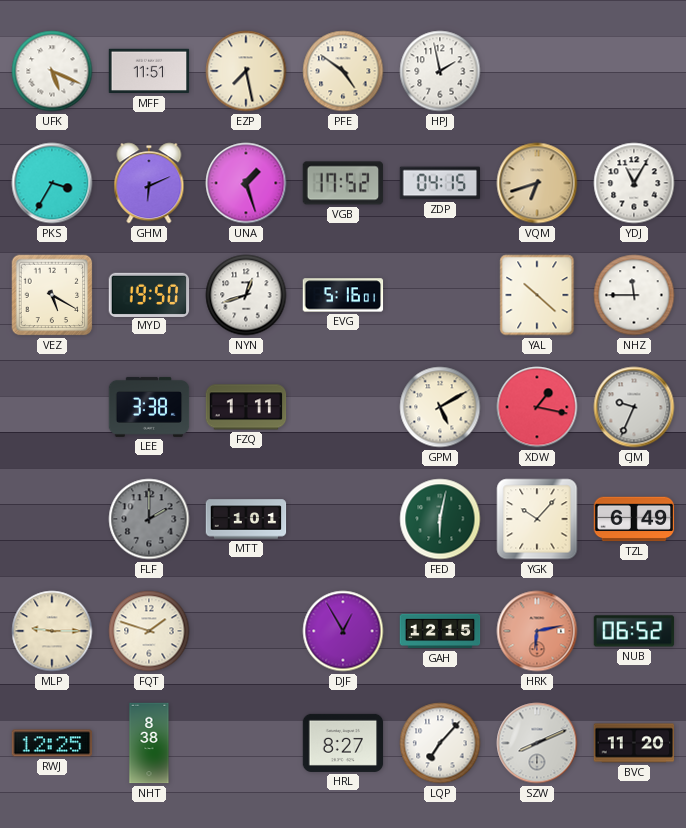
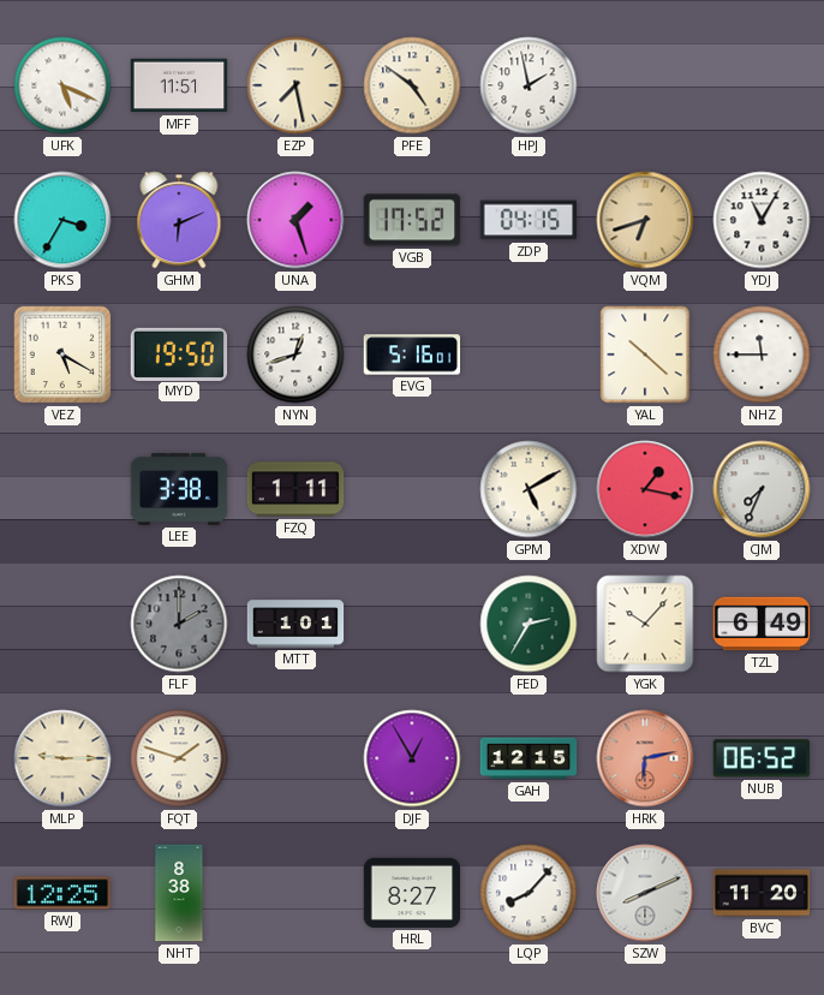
CJM: 9:34 -> 7:34 (762, 489)
FED: 6:02 -> 2:35 (529, 624)
LQP: 7:07 -> 8:07 (529, 893)
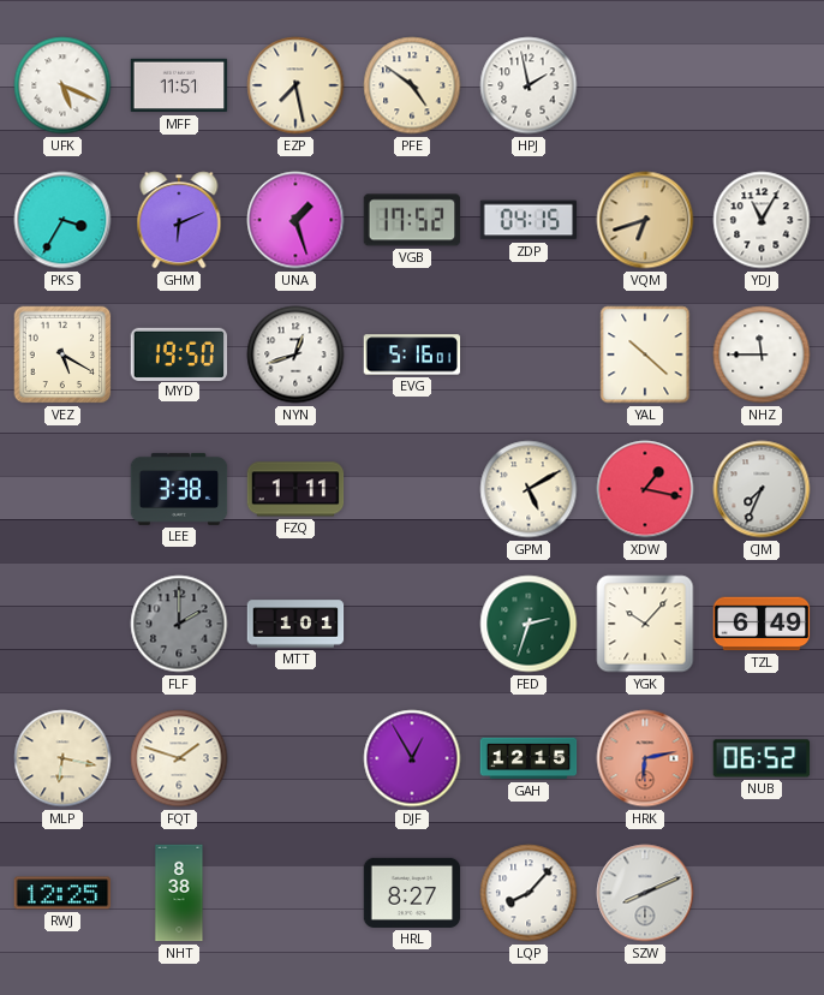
FED: 2:35 -> 2:33 (529, 624)
MLP: 9:15 -> 6:17 (62, 758)
BVC: 11:20 -> none (762, 893)
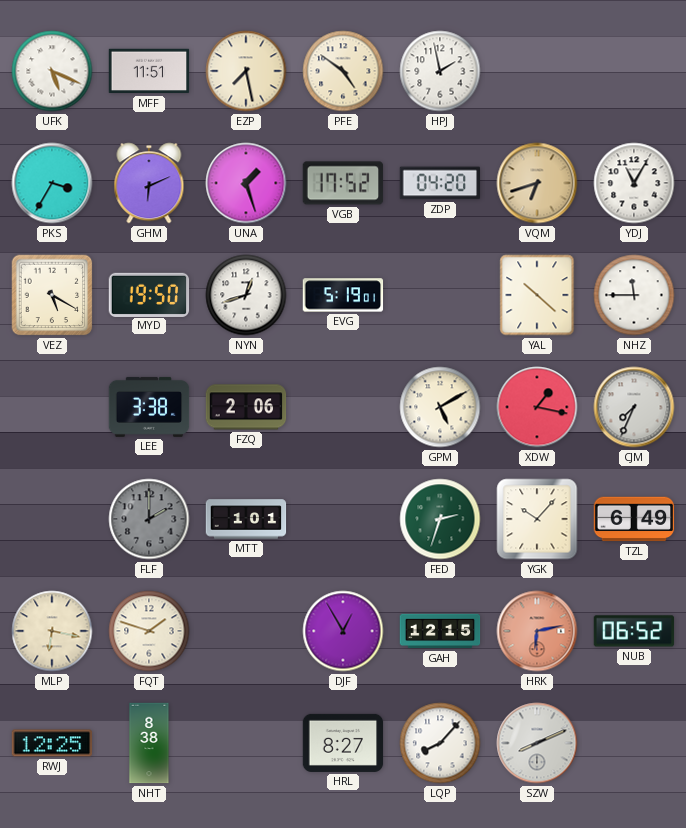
ZDP: 04:15 -> 04:20 (440, 183)
EVG: 5:16 -> 5:19 (343, 295)
FZQ: 1:11 -> 2:06 (246, 407)
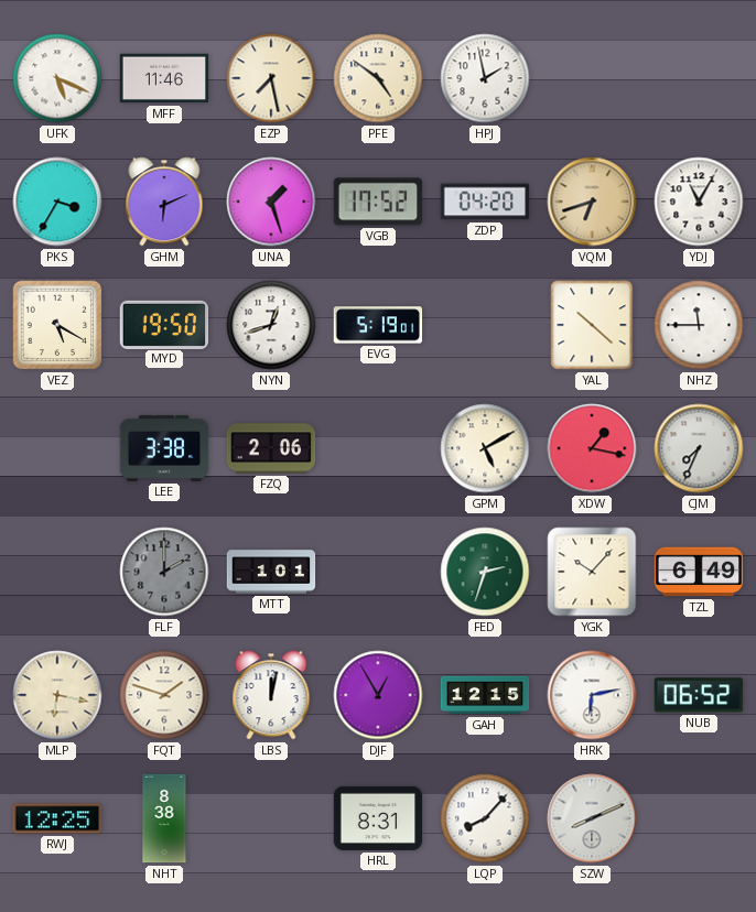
MFF: 11:51 -> 11:46 (164, 78)
LBS: none -> 12:02 (271, 695)
HRK dial: salmon -> white (592, 695)
HRL: 8:27 -> 8:31 (378, 818)
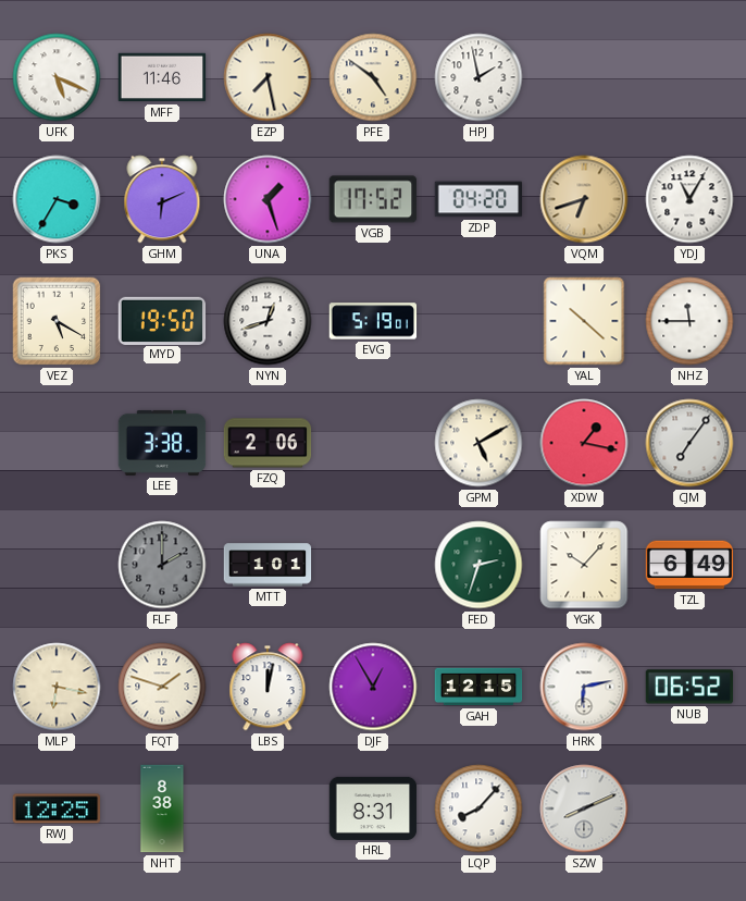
CJM: 7:34 -> 7:06 (689, 443)
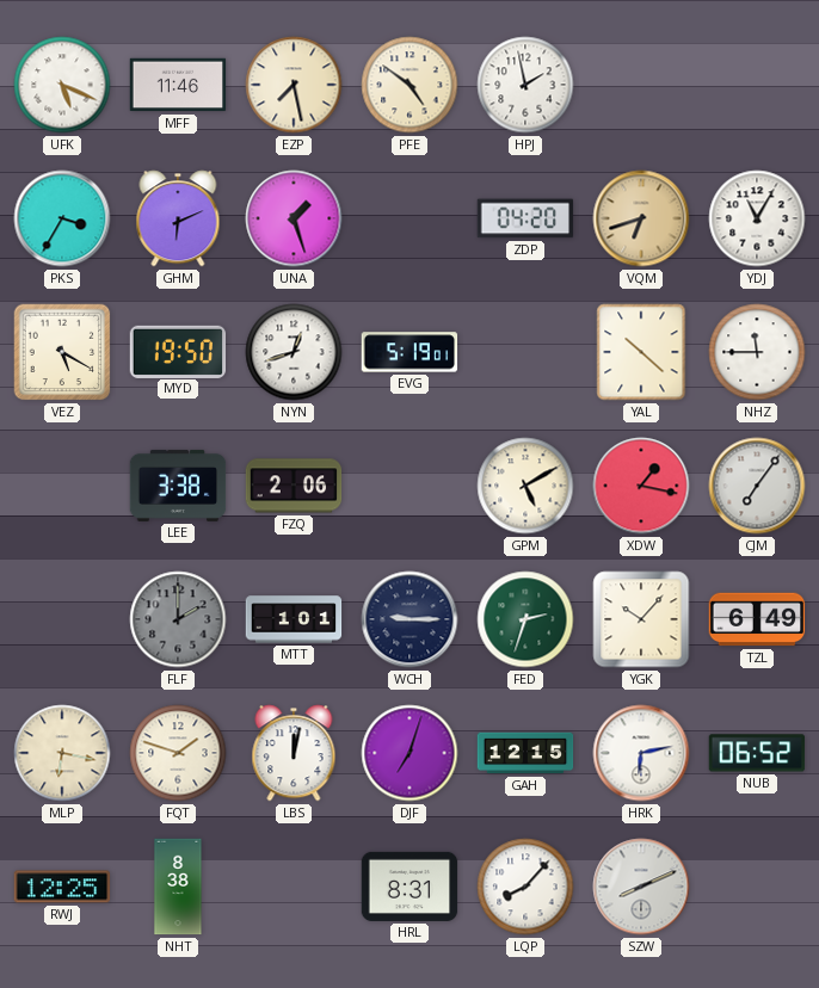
VGB: 17:52 -> none (373, 199)
WCH: none -> 9:15 (410, 619)
DJF: 12:55 -> 7:03 (410, 753)
